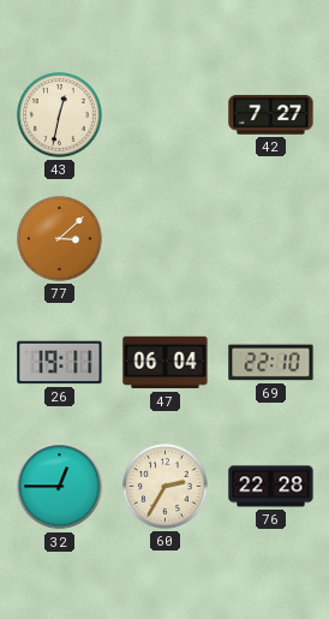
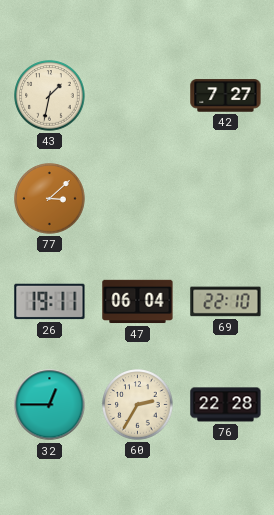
43: 12:32 -> 1:32 (50, 96)
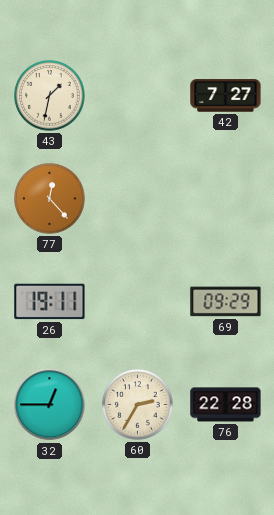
77: 3:08 -> 12:23 (50, 199)
47: 06:04 -> none (138, 302)
69: 22:10 -> 09:29 (226, 302)
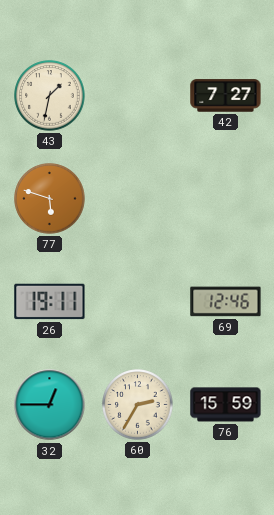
77: 12:23 -> 5:48 (50, 199)
69: 09:29 -> 12:46 (226, 302)
76: 22:28 -> 15:59 (226, 405)
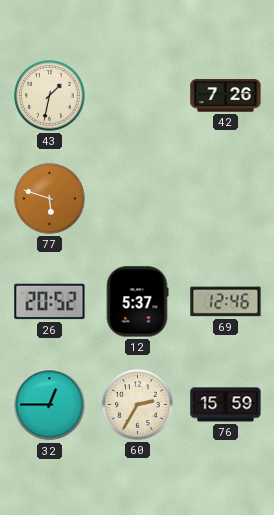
42: 7:27 -> 7:26 (226, 96)
26: 19:11 -> 20:52 (50, 302)
12: none -> 5:37 (137, 302)
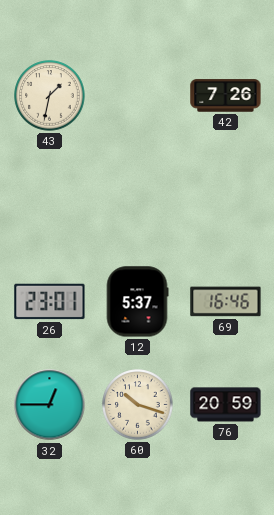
77: 5:48 -> none (50, 199)
26: 20:52 -> 23:01 (50, 302)
69: 12:46 -> 16:46 (226, 302)
60: 2:35 -> 10:18 (138, 405)
76: 15:59 -> 20:59 (226, 405)
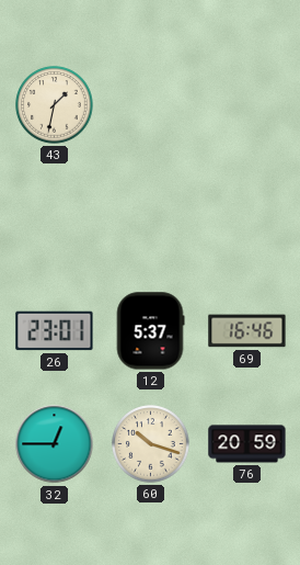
42: 7:26 -> none (226, 96)
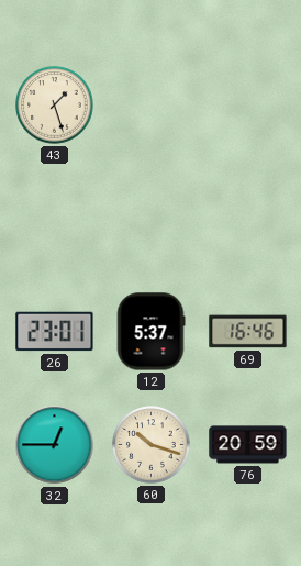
43: 1:32 -> 1:27 (55, 106)
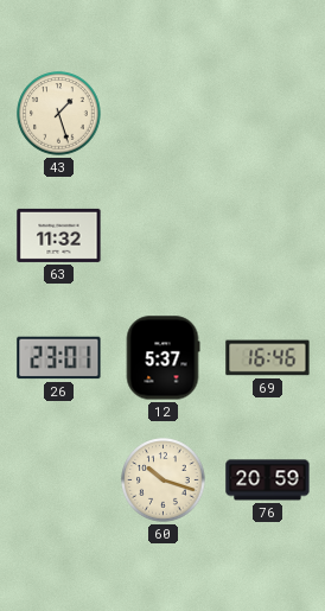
63: none -> 11:32 (59, 235)
32: 12:45 -> none (55, 445)
